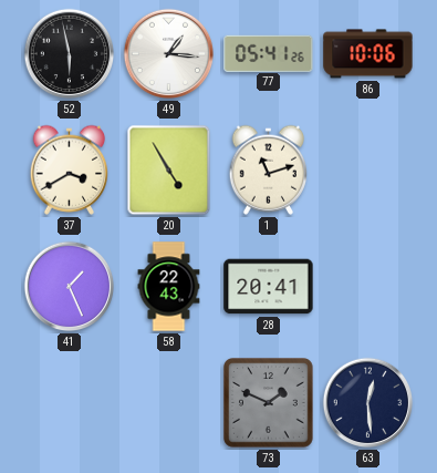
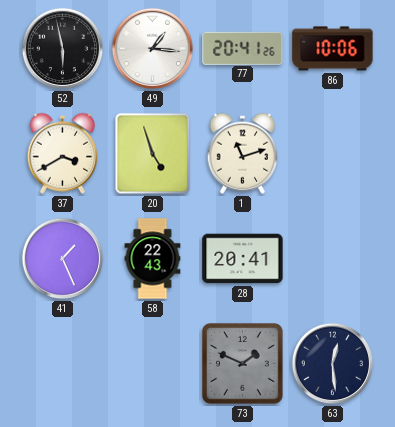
77: 05:41 -> 20:41 (243, 48)
20: 4:55 -> 4:57 (153, 154)
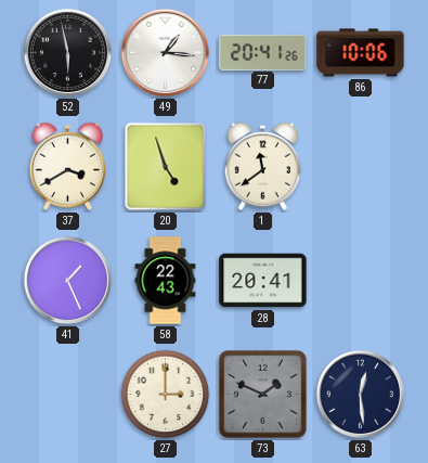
1: 11:12 -> 11:39 (262, 166)
27: none -> 3:00 (166, 395)
